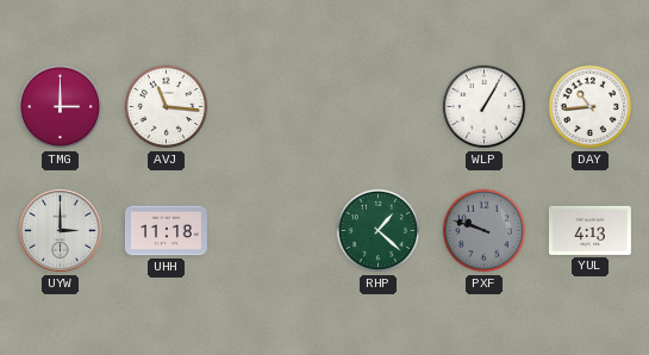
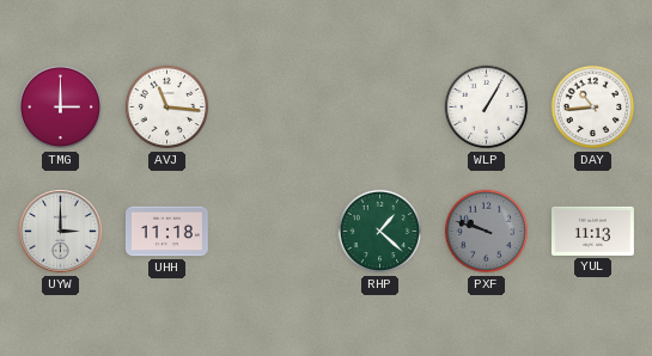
YUL: 4:13 -> 11:13 (592, 231)
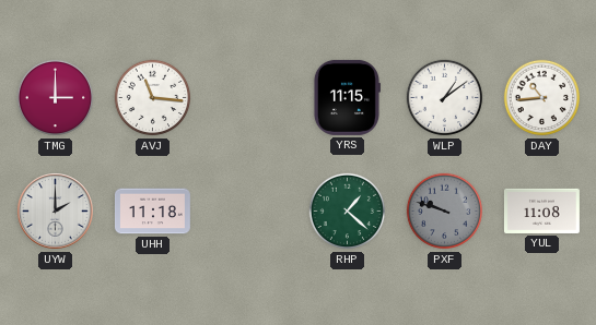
YRS: none -> 11:15 (347, 97)
WLP: 1:05 -> 1:09 (445, 98)
UYW: 3:00 -> 2:00 (56, 212)
YUL: 11:13 -> 11:08 (541, 210)
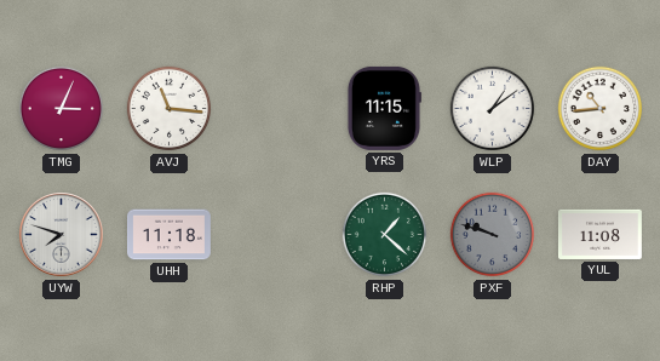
TMG: 3:00 -> 3:04 (62, 109)
UYW: 2:00 -> 7:48 (62, 235)
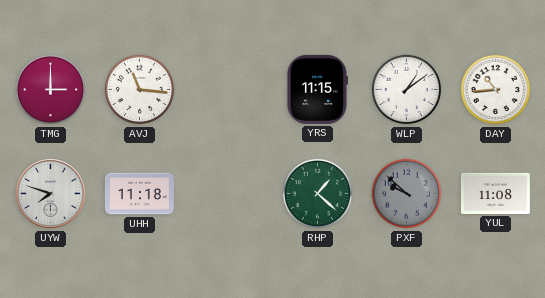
TMG: 3:04 -> 3:00 (51, 90)
PXF: 9:48 -> 9:52 (407, 194)
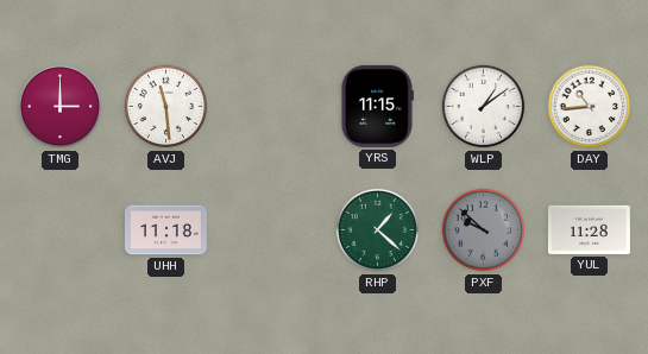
AVJ: 11:16 -> 11:29 (166, 107)
UYW: 7:48 -> none (51, 194)
YUL: 11:08 -> 11:28 (589, 229)
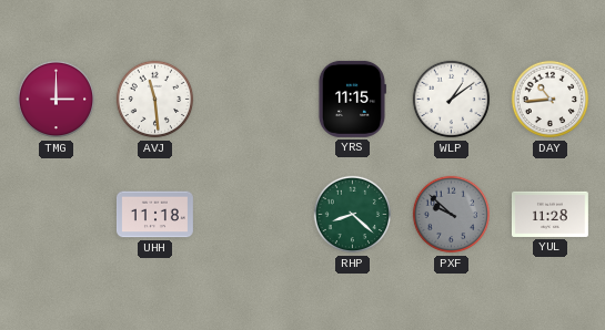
RHP: 1:22 -> 8:22 (353, 215)
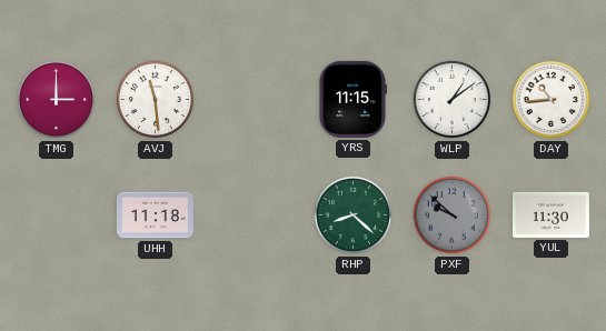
YUL: 11:28 -> 11:30 (550, 214)
